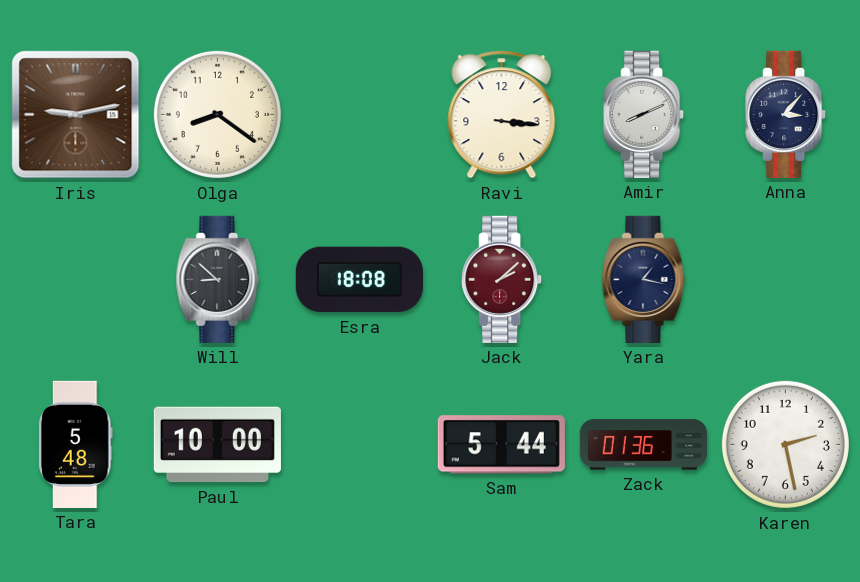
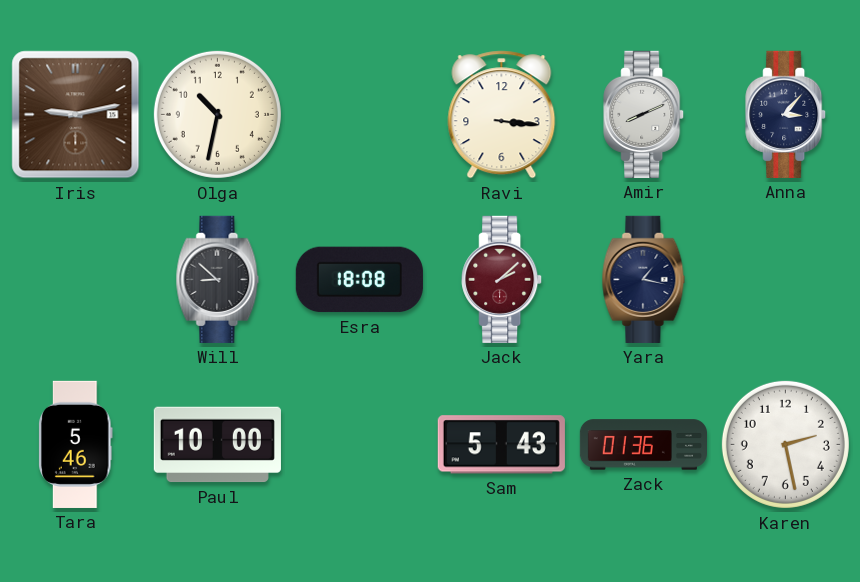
Olga: 8:21 -> 10:32 (217, 114)
Tara: 5:48 -> 5:46 (76, 444)
Sam: 5:44 -> 5:43 (501, 445)
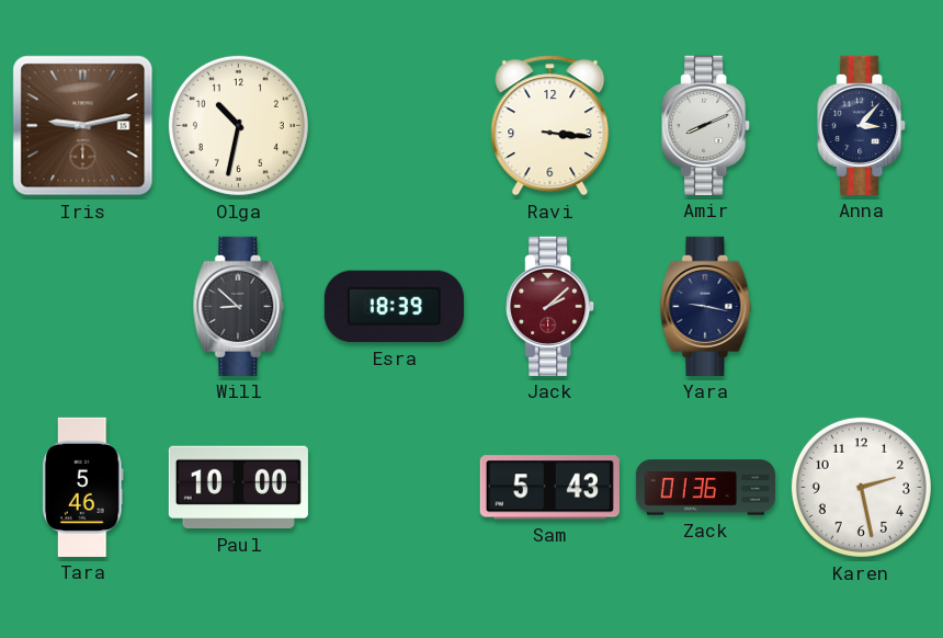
Esra: 18:08 -> 18:39 (394, 307)
Yara: 1:17 -> 9:17 (706, 306)
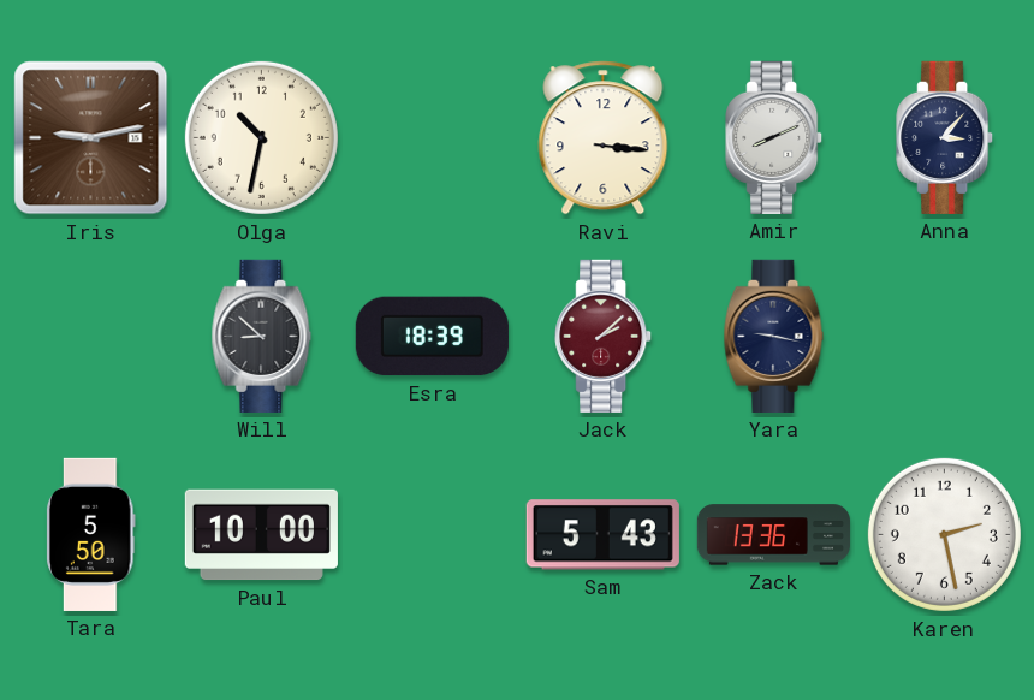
Tara: 5:46 -> 5:50 (91, 534)
Zack: 01:36 -> 13:36 (773, 535)
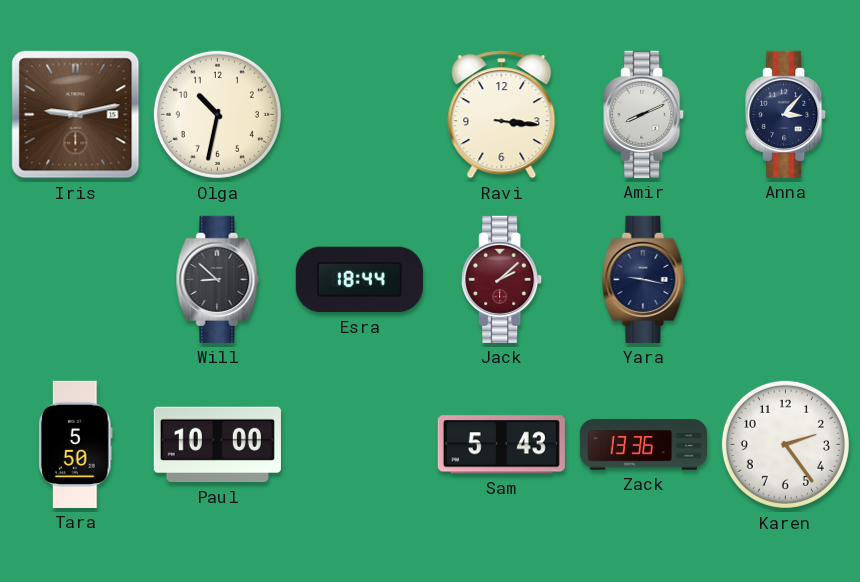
Esra: 18:39 -> 18:44 (359, 280)
Karen: 2:28 -> 2:24 (785, 444)
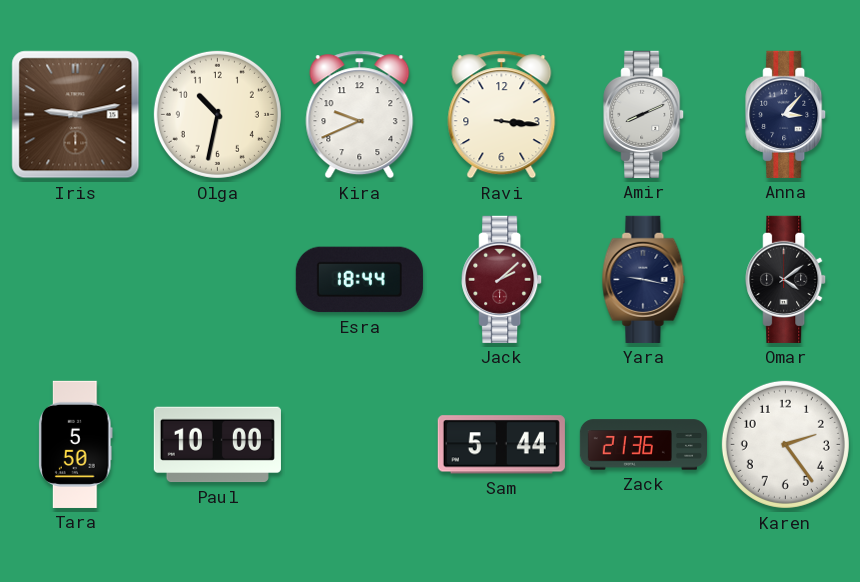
Kira: none -> 9:41 (360, 115)
Will: 8:52 -> none (218, 279)
Omar: none -> 4:09 (786, 279)
Sam: 5:43 -> 5:44 (501, 445)
Zack: 13:36 -> 21:36 (643, 445)
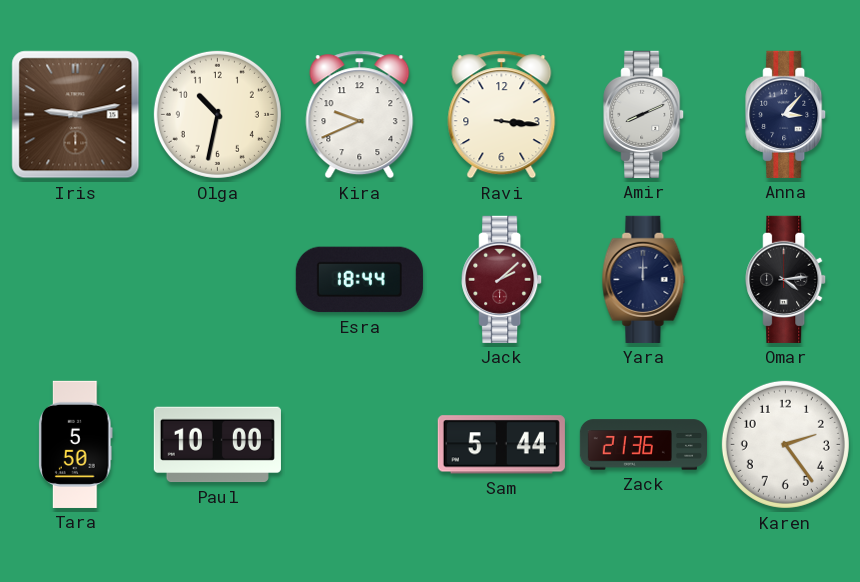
Yara: 9:17 -> 12:00 (644, 279)
Omar: 4:09 -> 4:14 (786, 279)
